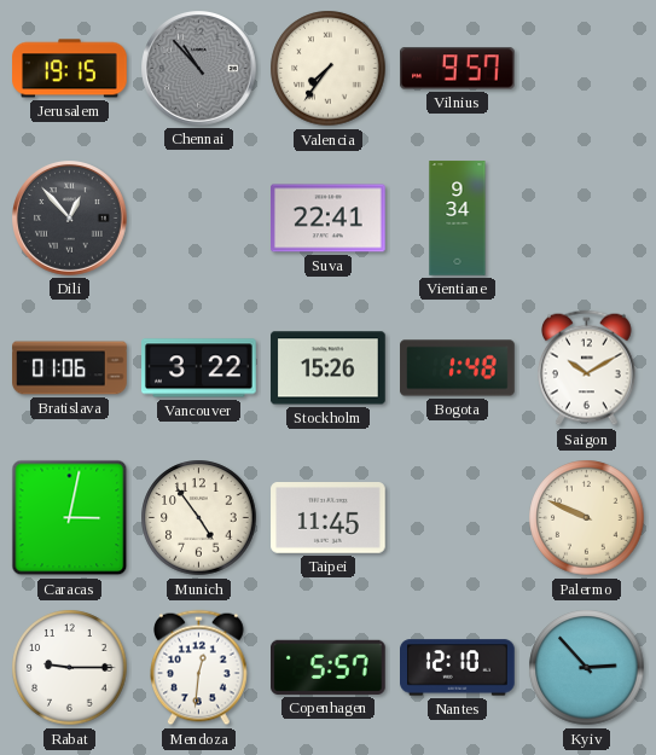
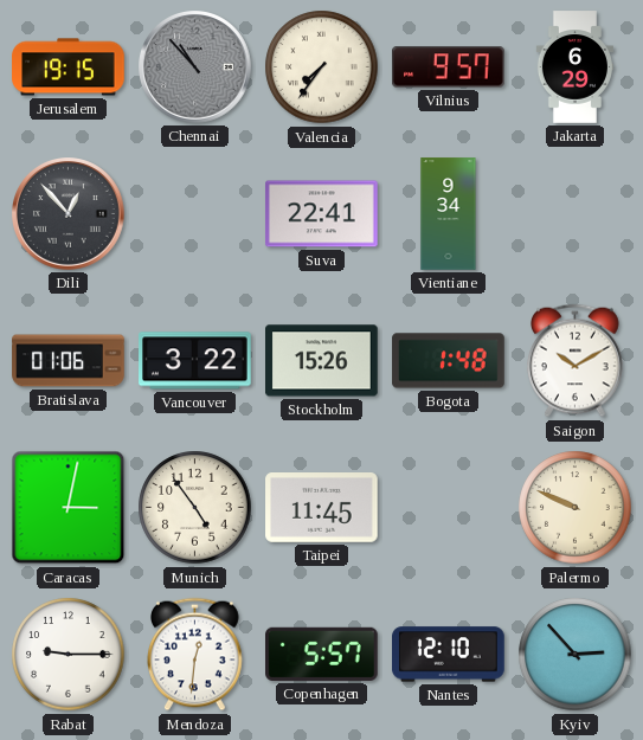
Jakarta: none -> 6:29 (574, 67)
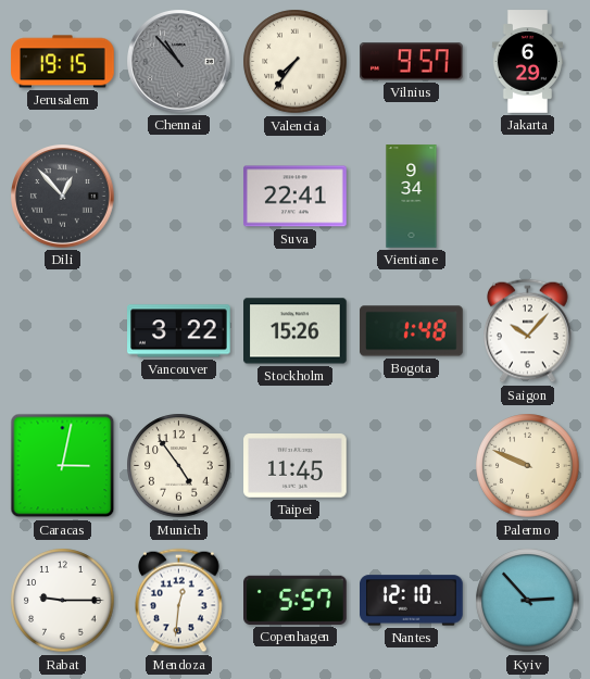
Bratislava: 01:06 -> none (69, 361)
Saigon: 10:10 -> 10:07 (528, 331)
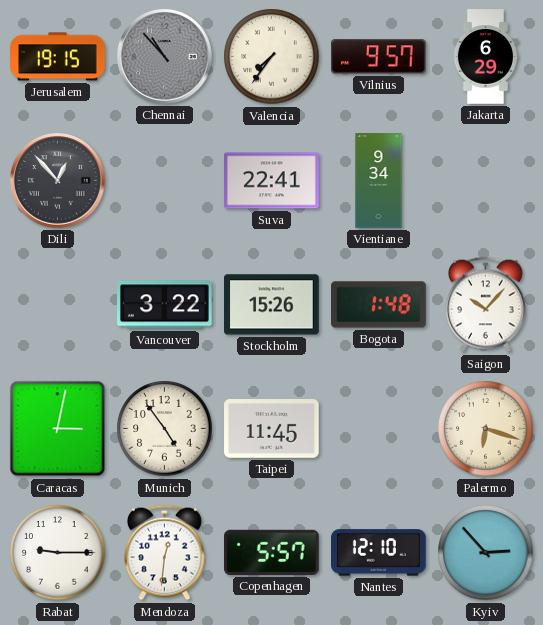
Palermo: 9:49 -> 6:18 (486, 429)
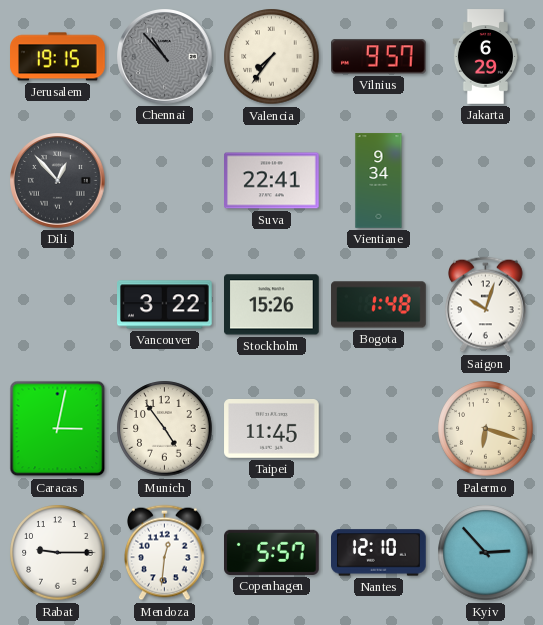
Saigon: 10:07 -> 10:03 (486, 305)
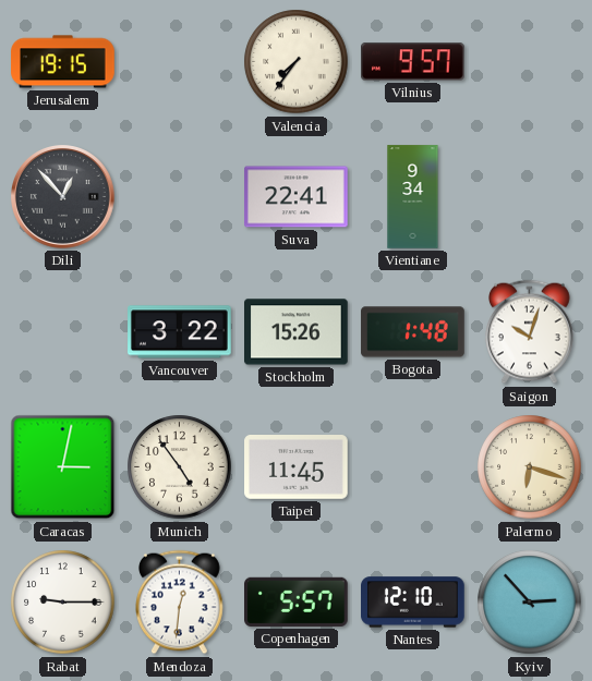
Chennai: 10:53 -> none (165, 57)
Jakarta: 6:29 -> none (485, 57)
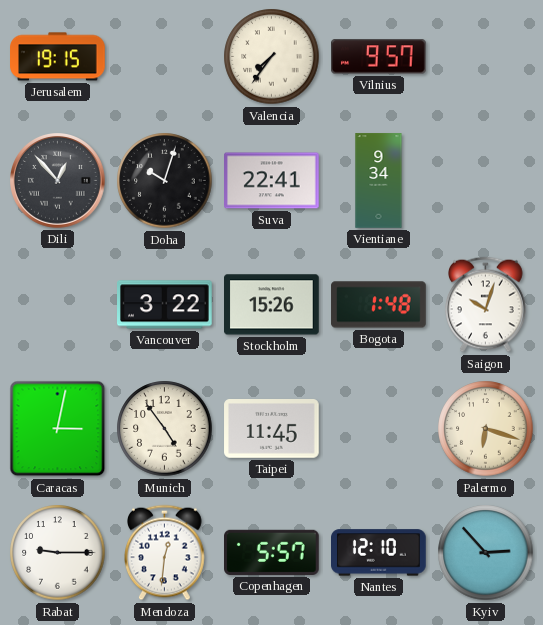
Doha: none -> 10:03 (165, 181)
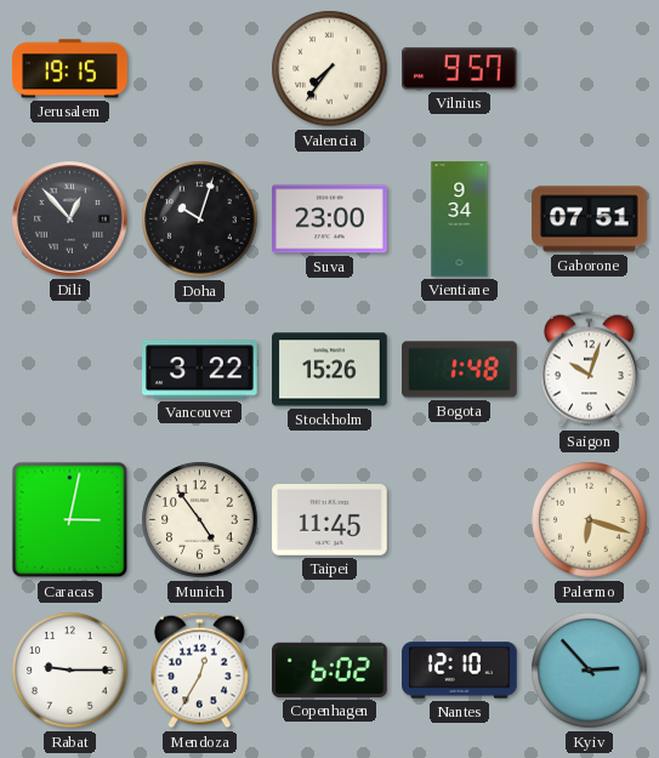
Suva: 22:41 -> 23:00 (330, 220)
Gaborone: none -> 07:51 (590, 220)
Mendoza: 12:31 -> 12:35 (200, 671)
Copenhagen: 5:57 -> 6:02 (330, 669)
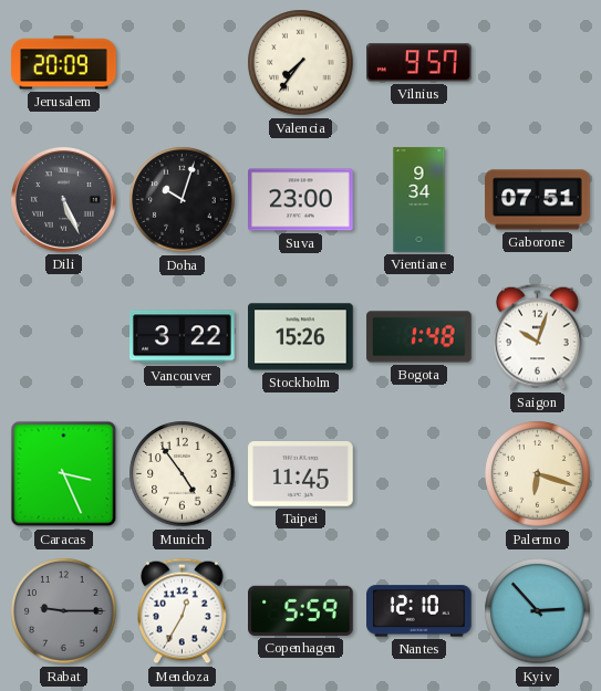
Jerusalem: 19:15 -> 20:09 (64, 63)
Dili: 12:53 -> 5:26 (64, 200)
Caracas: 3:02 -> 3:26 (64, 474)
Rabat dial: white -> grey (64, 611)
Copenhagen: 6:02 -> 5:59 (301, 610)
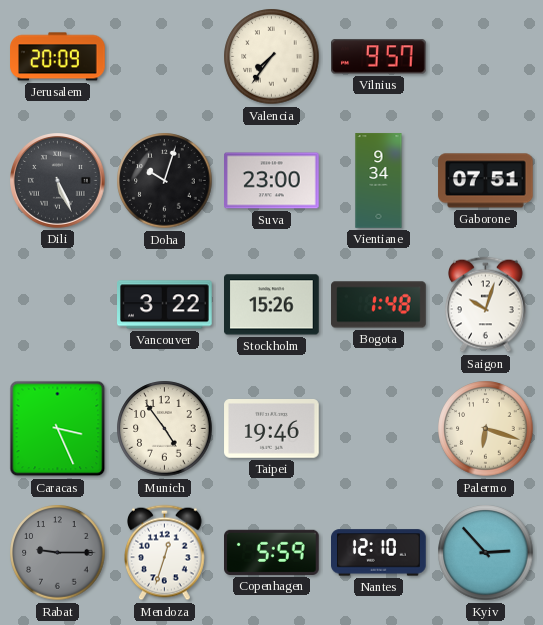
Taipei: 11:45 -> 19:46 (272, 429)
Mendoza: 12:35 -> 12:33 (165, 553)
